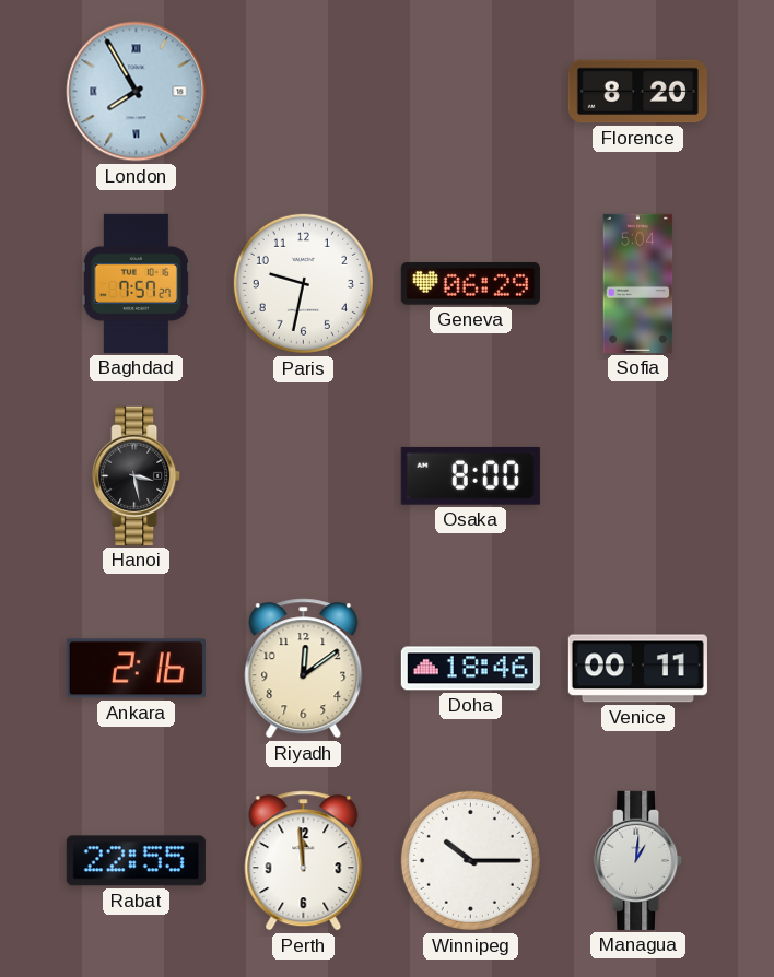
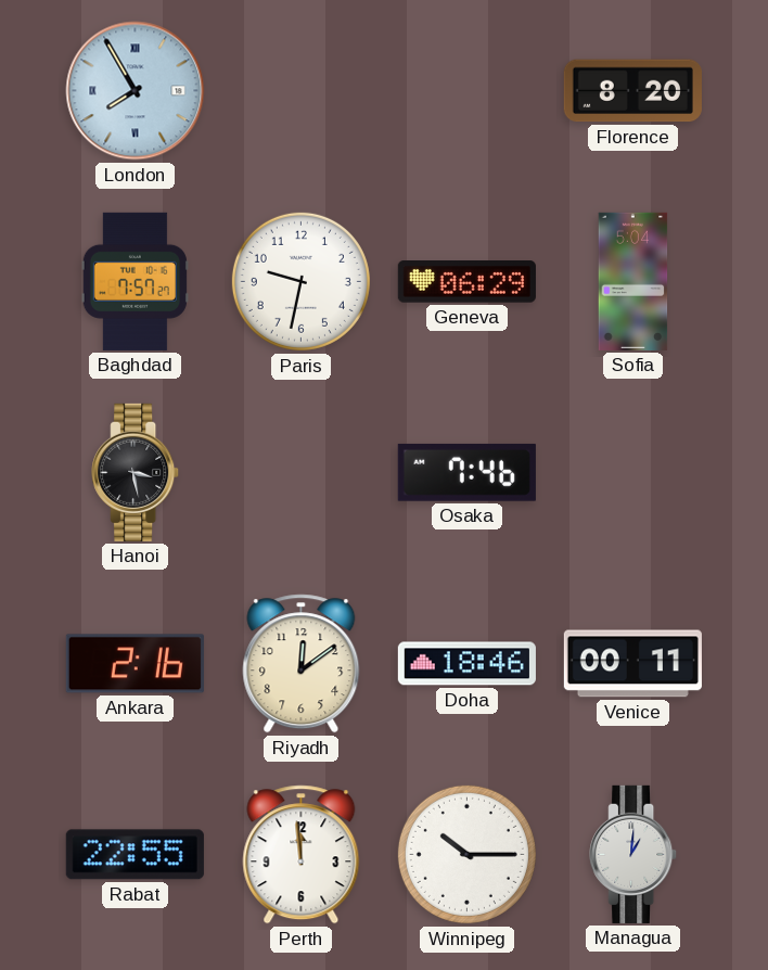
Osaka: 8:00 -> 7:46 (466, 472)
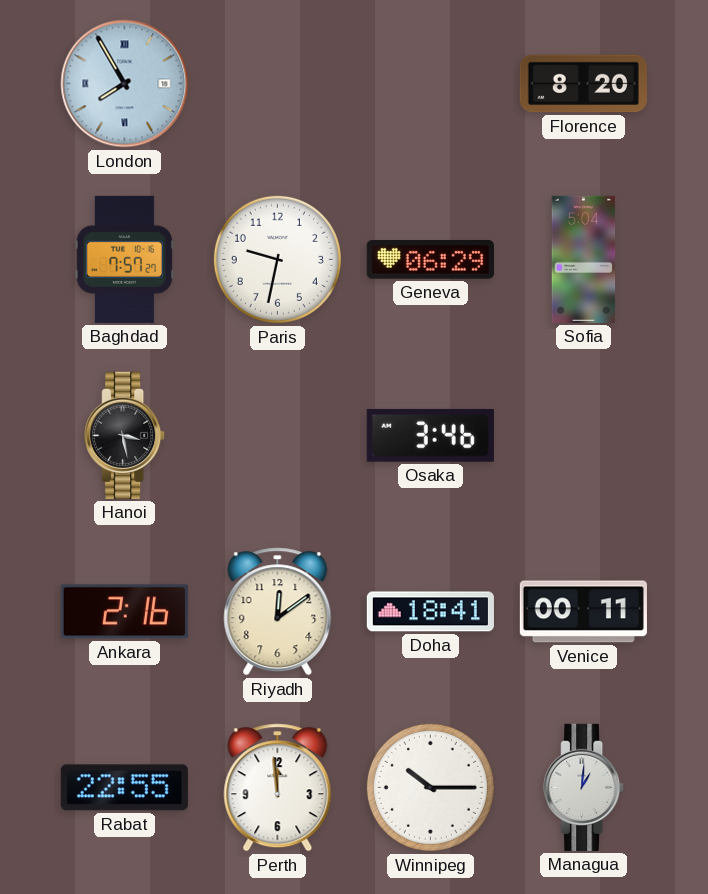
Osaka: 7:46 -> 3:46 (430, 435)
Doha: 18:46 -> 18:41 (430, 612)
